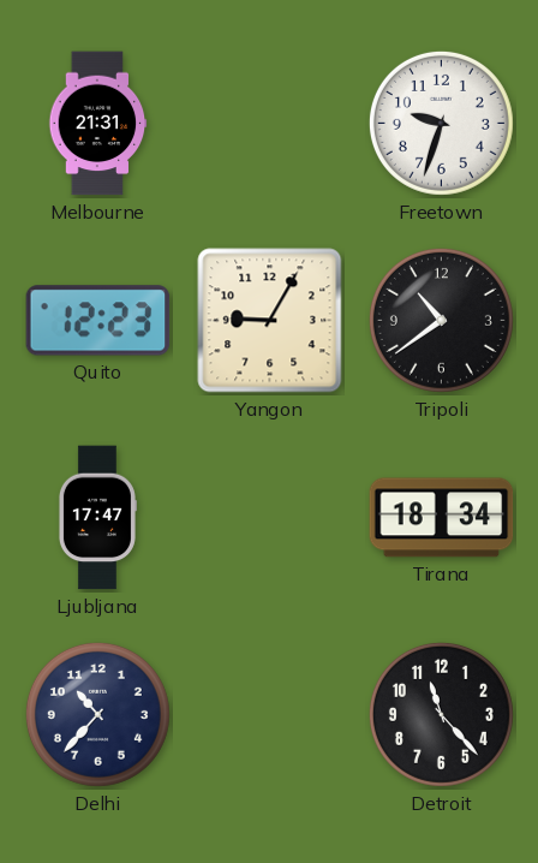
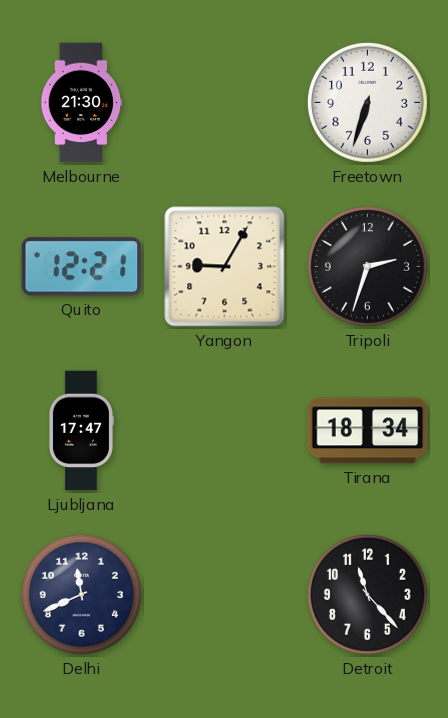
Melbourne: 21:31 -> 21:30 (82, 103)
Freetown: 9:33 -> 6:33 (367, 102)
Quito: 12:23 -> 12:21 (82, 267)
Tripoli: 10:39 -> 2:33 (367, 266)
Delhi: 10:37 -> 11:41 (81, 594)
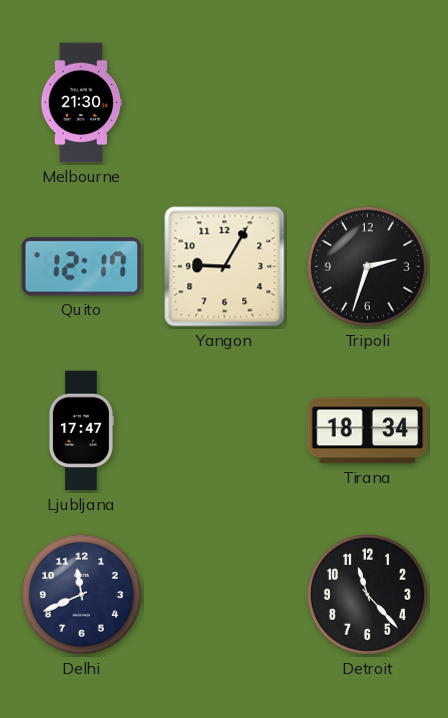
Freetown: 6:33 -> none (367, 102)
Quito: 12:21 -> 12:17 (82, 267)
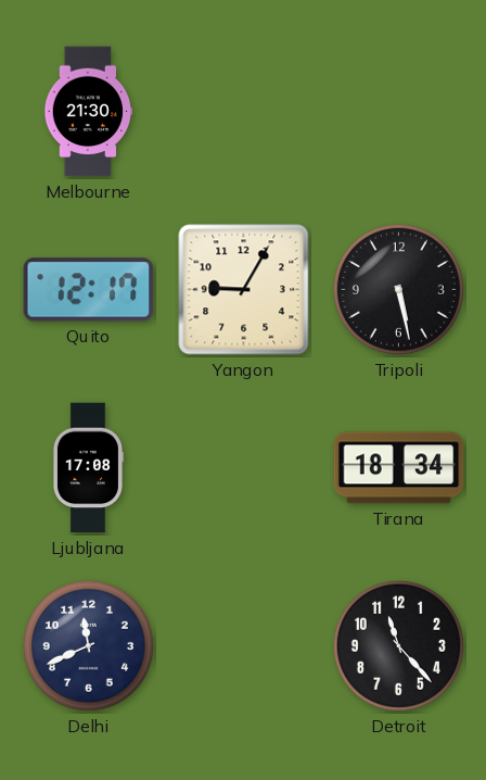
Tripoli: 2:33 -> 5:28 (398, 289)
Ljubljana: 17:47 -> 17:08 (88, 468)
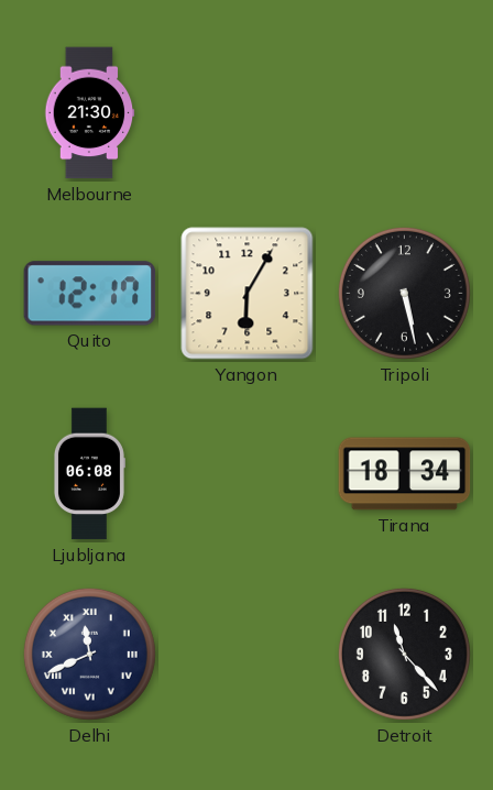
Yangon: 9:05 -> 6:05 (248, 294)
Ljubljana: 17:08 -> 06:08 (89, 474)
Delhi numerals: Arabic -> Roman (89, 654)
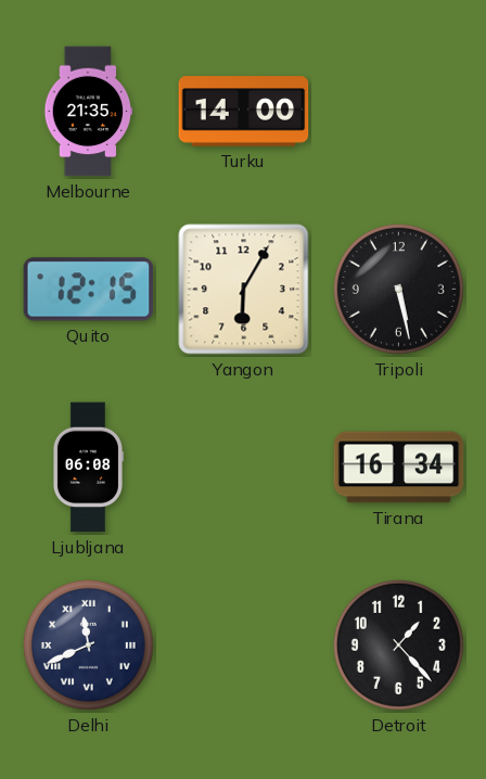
Melbourne: 21:30 -> 21:35 (89, 112)
Turku: none -> 14:00 (244, 112)
Quito: 12:17 -> 12:15 (89, 290)
Tirana: 18:34 -> 16:34 (399, 468)
Detroit: 11:23 -> 1:23 (398, 644)
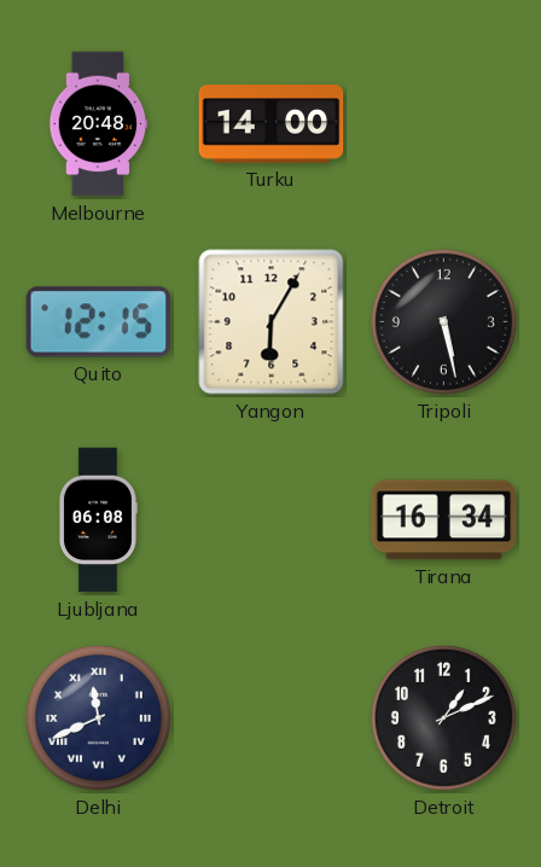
Melbourne: 21:35 -> 20:48 (99, 124)
Detroit: 1:23 -> 1:11 (443, 717)
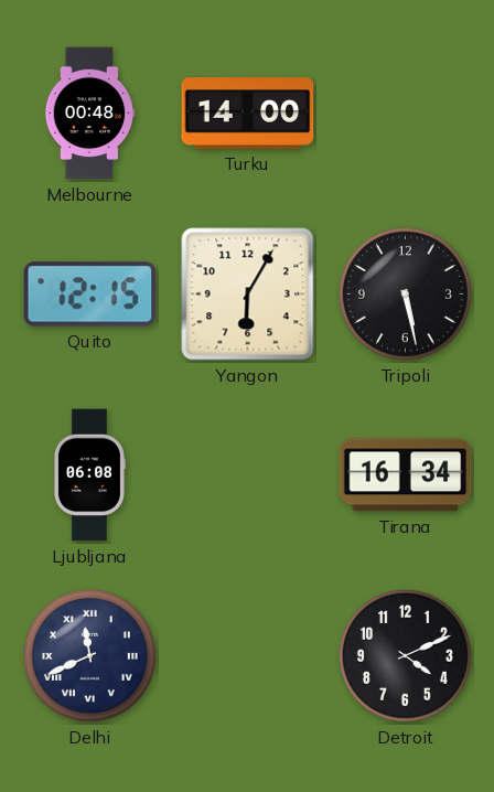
Melbourne: 20:48 -> 00:48 (90, 114)
Detroit: 1:11 -> 4:11 (405, 655)
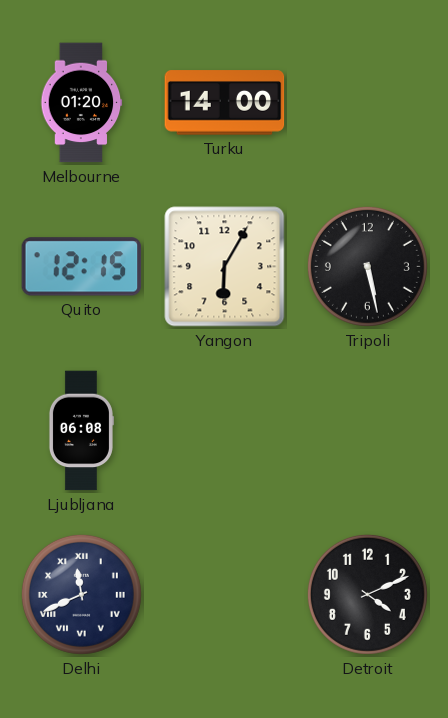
Melbourne: 00:48 -> 01:20 (82, 103)
Tirana: 16:34 -> none (406, 475)
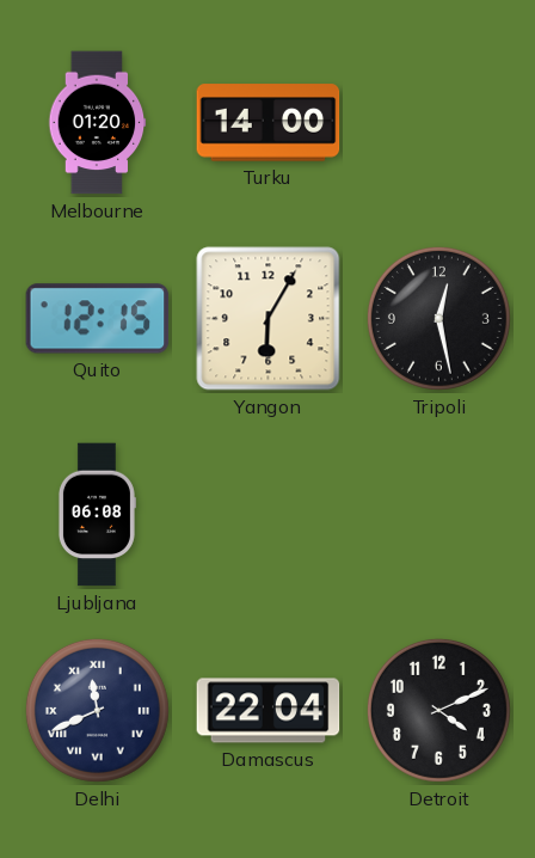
Tripoli: 5:28 -> 12:28 (438, 318)
Damascus: none -> 22:04 (269, 711)
